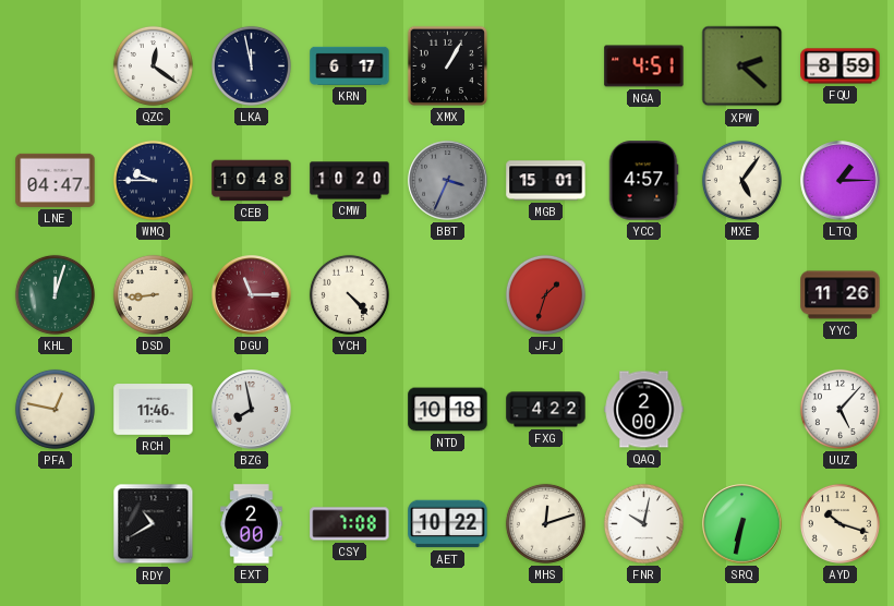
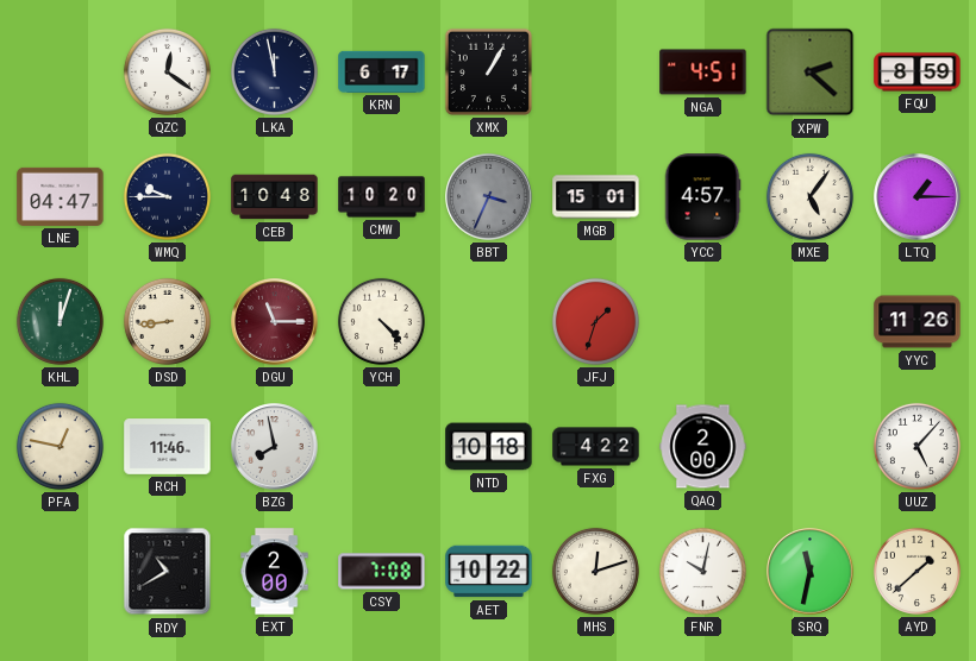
SRQ: 6:32 -> 11:32 (811, 572)
AYD: 10:18 -> 1:38 (916, 571)
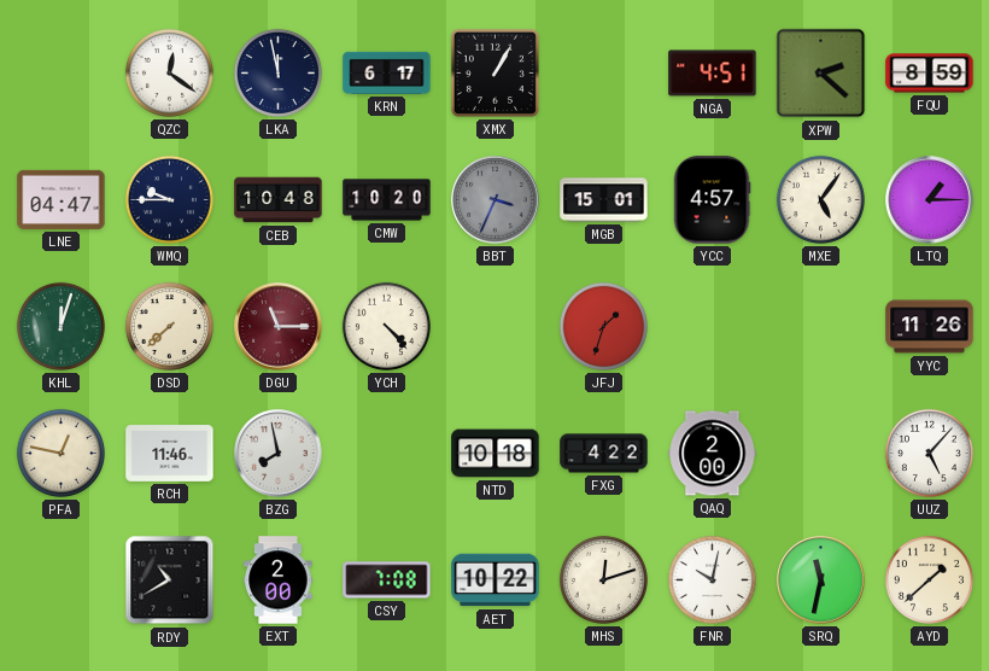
DSD: 8:44 -> 7:38 (169, 326)
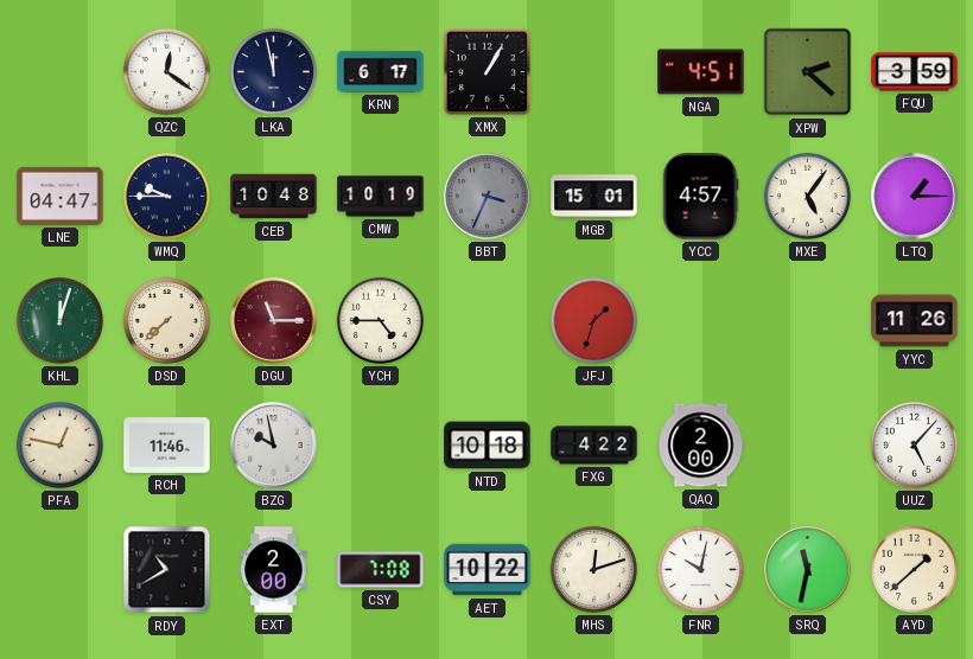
FQU: 8:59 -> 3:59 (915, 72)
CMW: 10:20 -> 10:19 (381, 197)
YCH: 4:23 -> 4:45 (380, 320)
BZG: 7:58 -> 9:58 (274, 446)
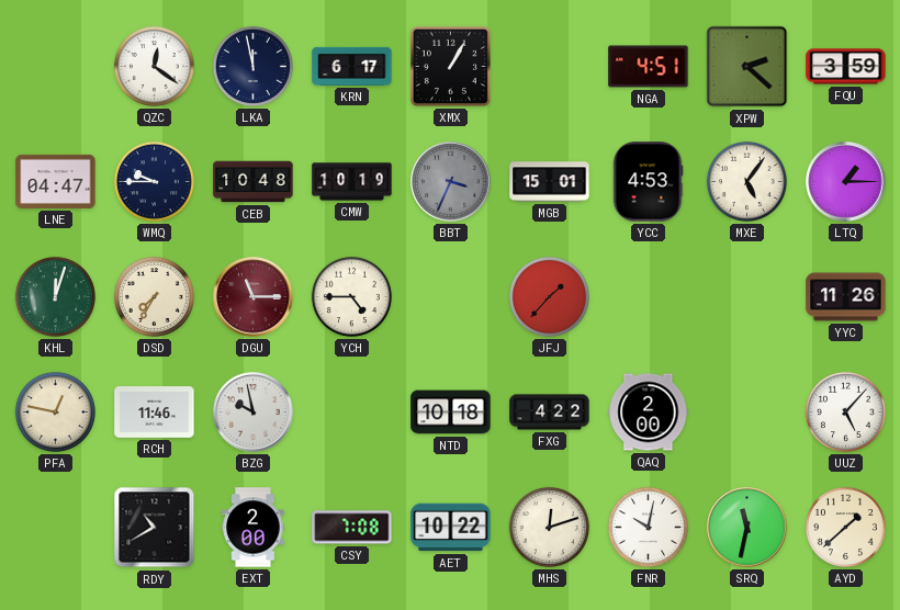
YCC: 4:57 -> 4:53 (648, 182)
DSD: 7:38 -> 7:35 (154, 296)
JFJ: 1:33 -> 1:37 (549, 296)
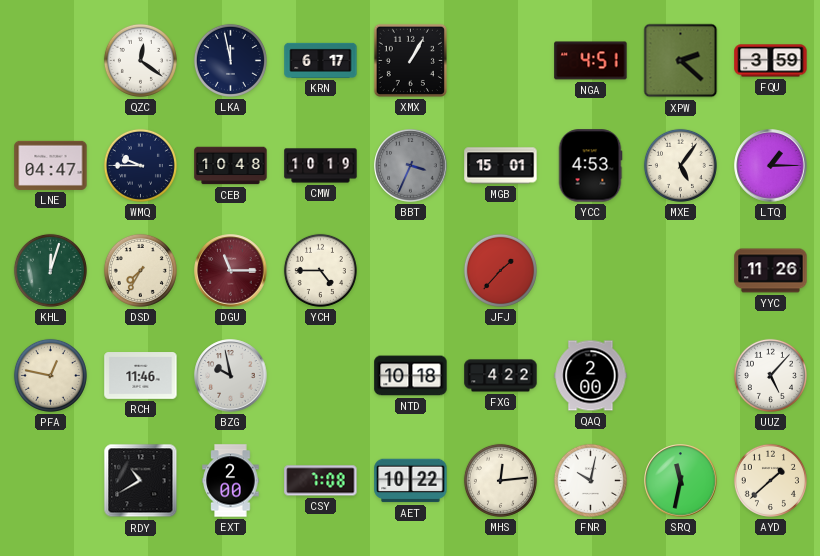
MHS: 12:12 -> 12:14 (500, 480)
